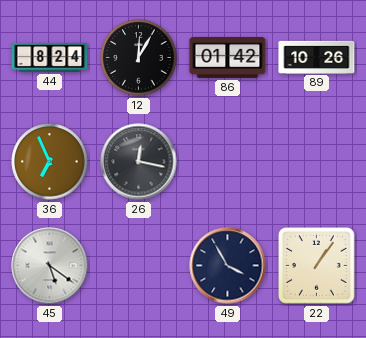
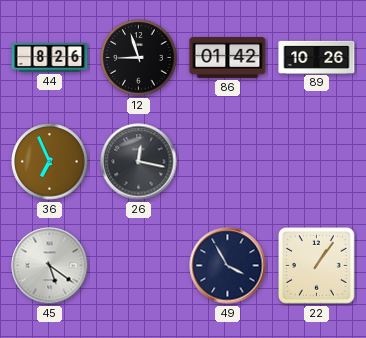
44: 8:24 -> 8:26 (50, 57)
12: 12:05 -> 8:57 (139, 58)
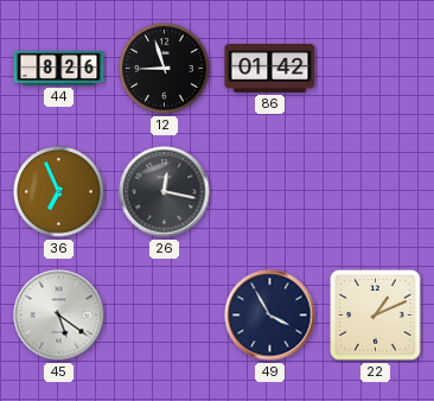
89: 10:26 -> none (317, 57)
22: 1:06 -> 1:11 (376, 316)
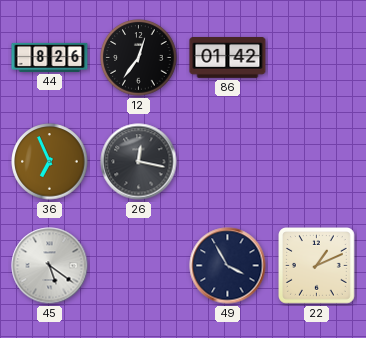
12: 8:57 -> 12:36 (139, 58)
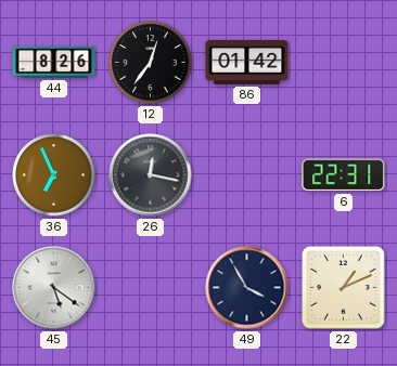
6: none -> 22:31 (344, 175)
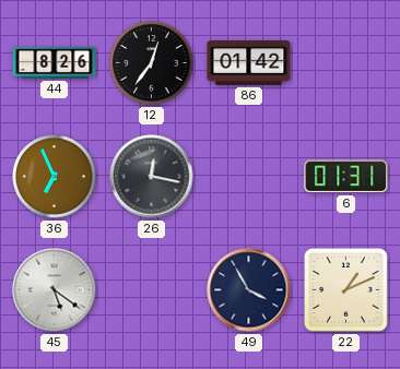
6: 22:31 -> 01:31 (346, 177)
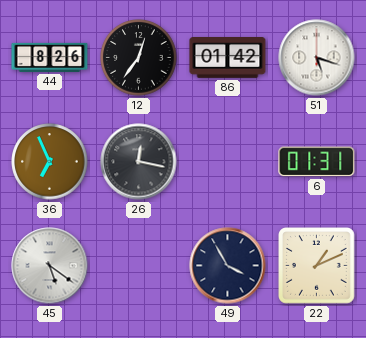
51: none -> 5:18 (317, 58)
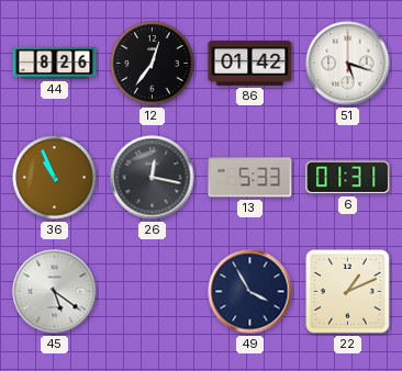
36: 6:56 -> 10:56 (55, 178)
13: none -> 5:33 (250, 178)
